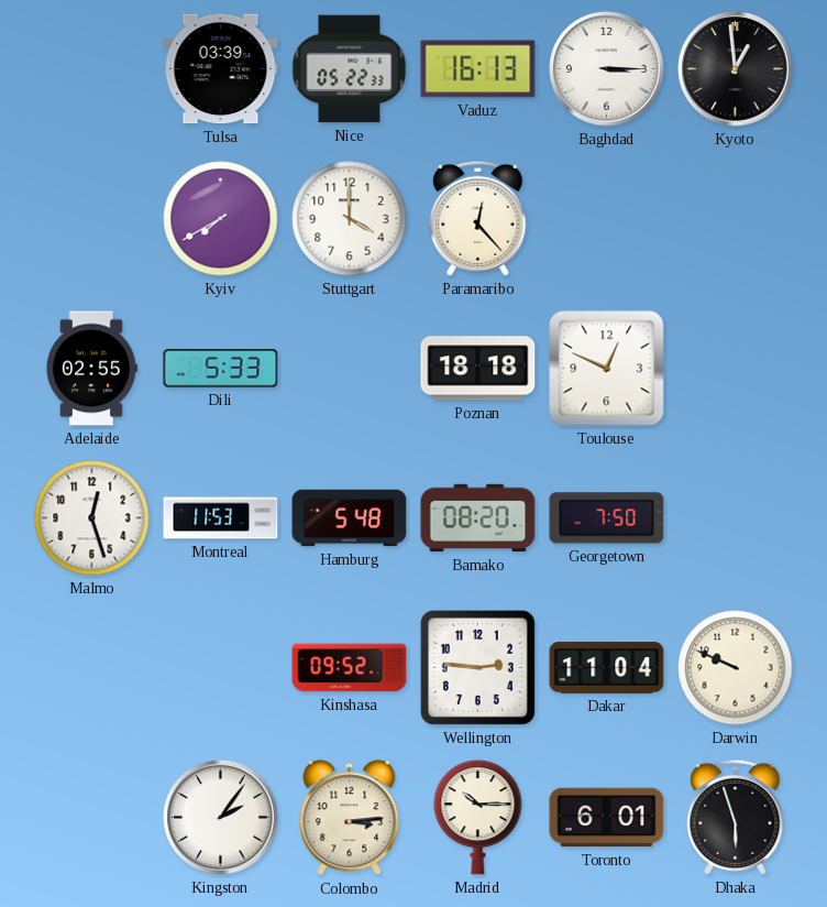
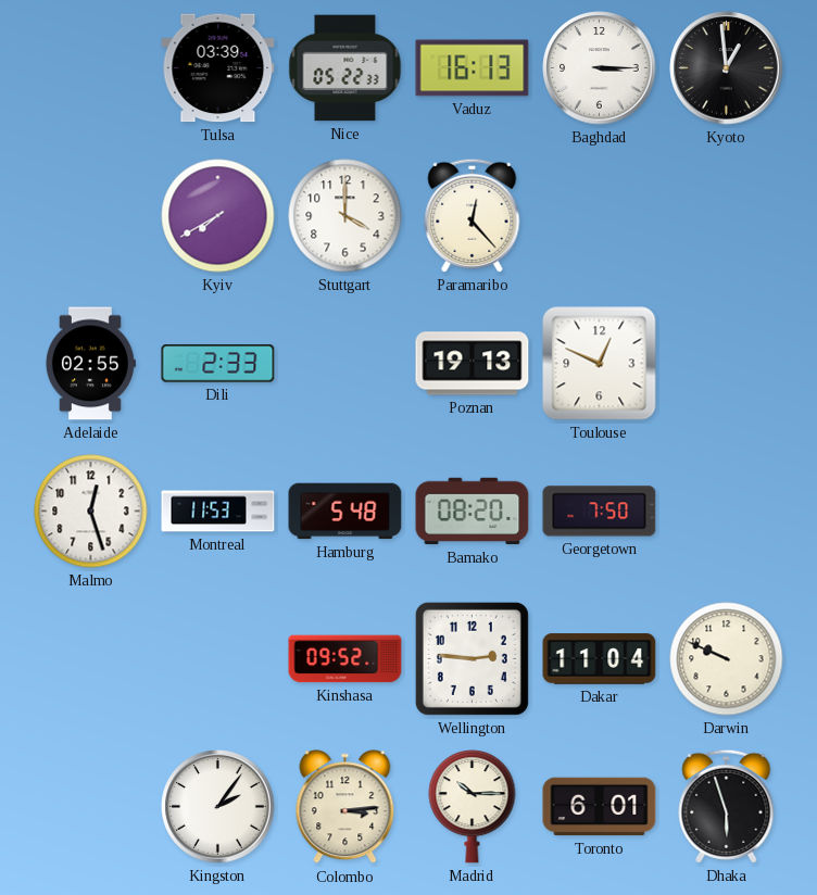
Dili: 5:33 -> 2:33 (218, 364)
Poznan: 18:18 -> 19:13 (473, 364)
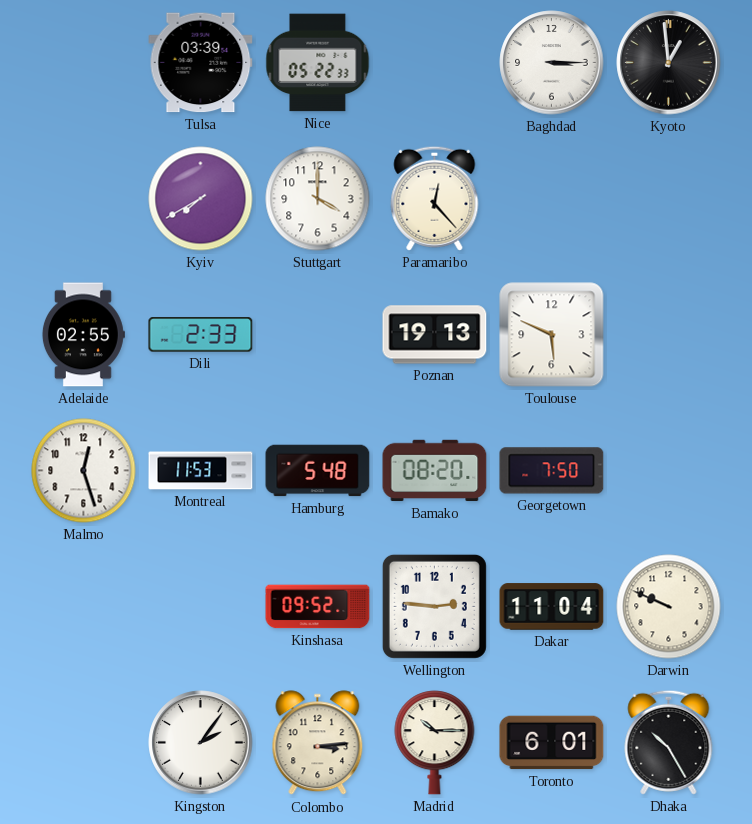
Vaduz: 16:13 -> none (473, 68)
Toulouse: 12:49 -> 5:49 (552, 335)
Dhaka: 5:57 -> 10:25 (669, 742)
